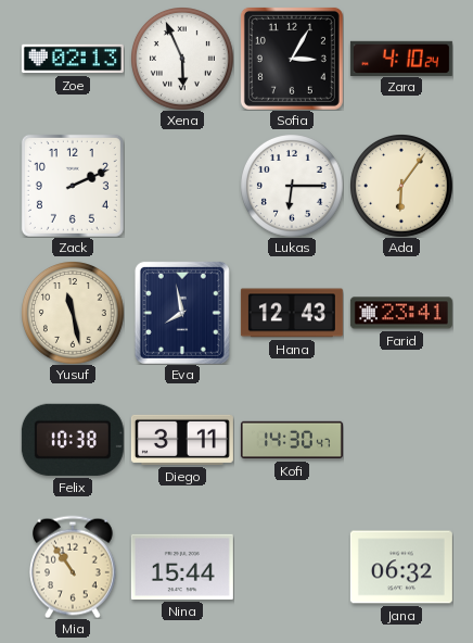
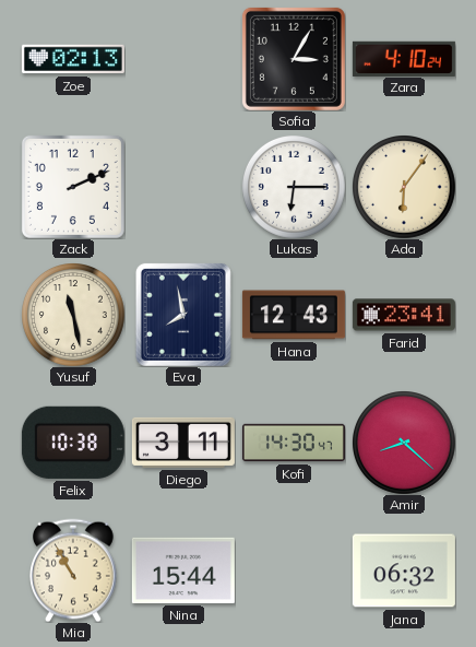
Xena: 5:56 -> none (182, 59)
Amir: none -> 8:22 (404, 443)
Mia: 10:54 -> 10:55 (74, 570)
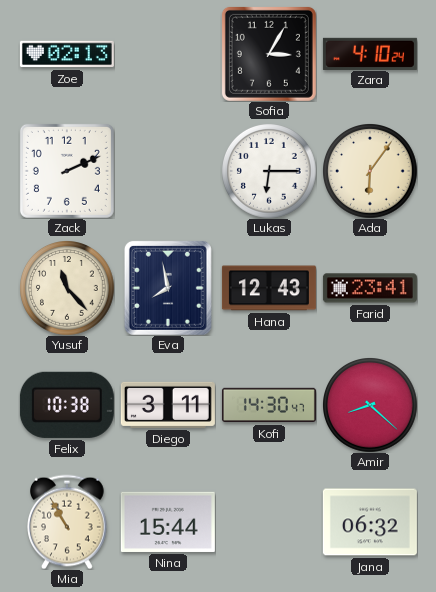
Yusuf: 11:28 -> 11:23 (67, 288)
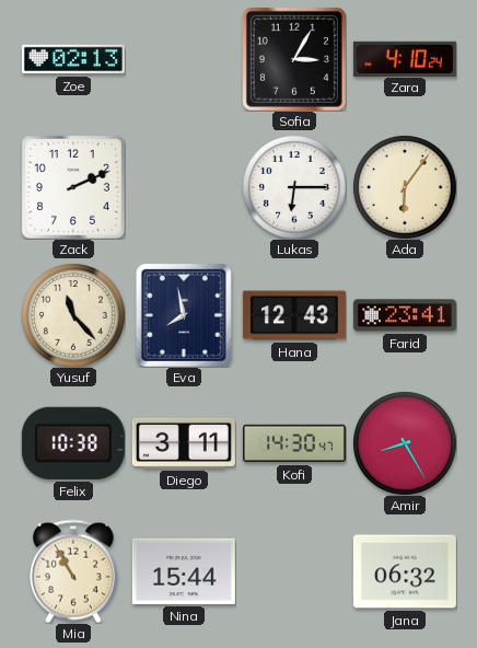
Amir: 8:22 -> 8:25 (405, 443)
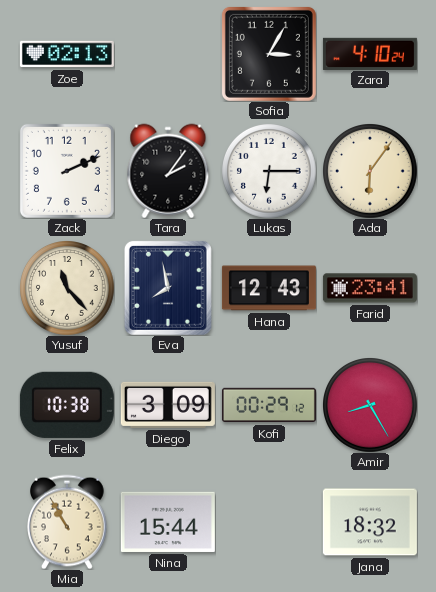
Tara: none -> 2:06 (168, 171)
Diego: 3:11 -> 3:09 (168, 405)
Kofi: 14:30 -> 00:29 (269, 405)
Jana: 06:32 -> 18:32 (370, 522)
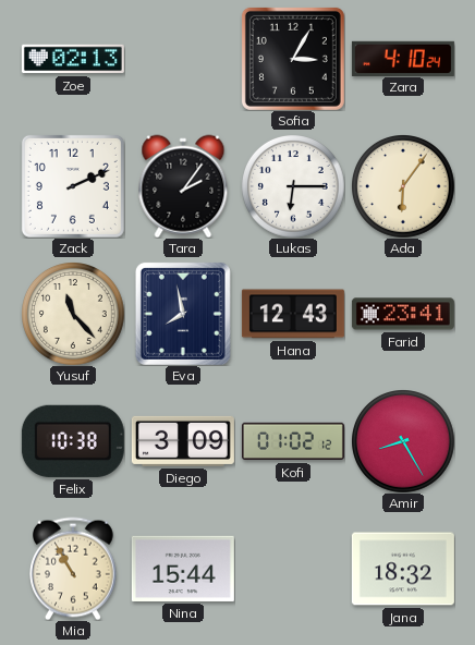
Kofi: 00:29 -> 01:02 (293, 441)
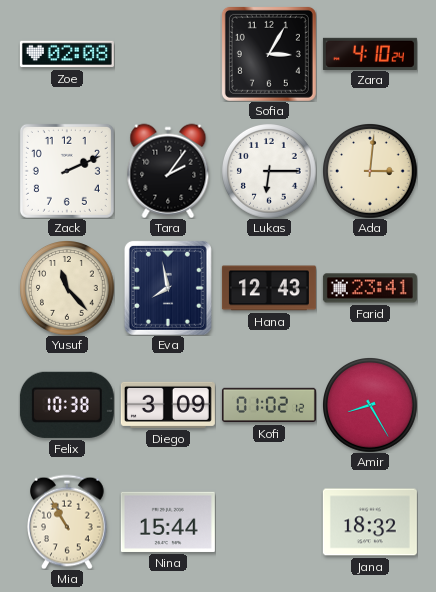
Zoe: 02:13 -> 02:08 (67, 54)
Ada: 6:06 -> 3:01 (370, 171)
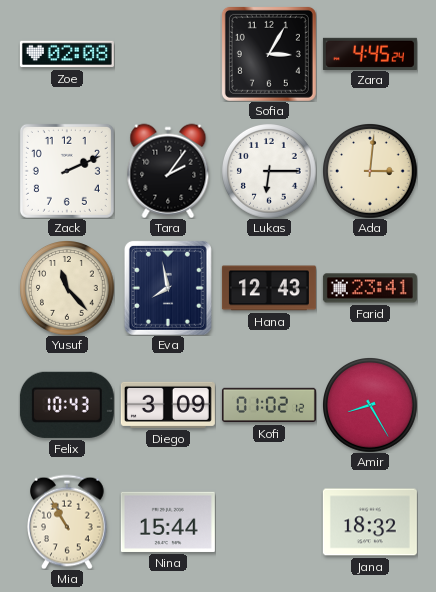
Zara: 4:10 -> 4:45 (370, 53)
Felix: 10:38 -> 10:43 (67, 405)
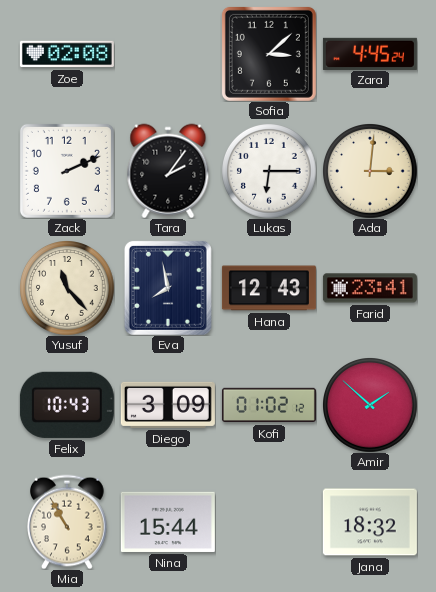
Sofia: 3:05 -> 3:08 (269, 54)
Amir: 8:25 -> 1:52 (370, 405)
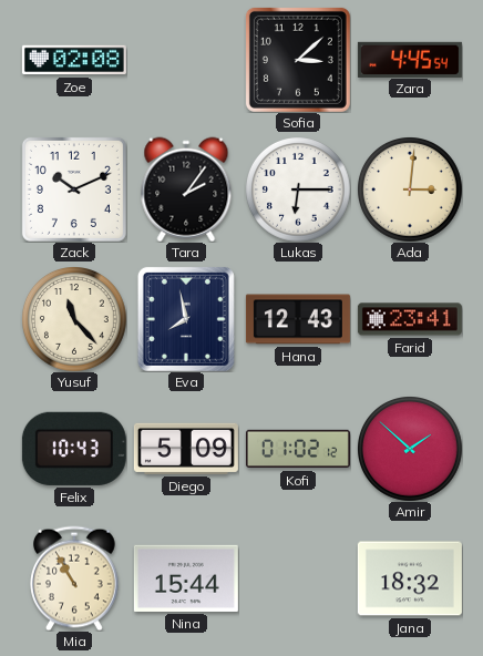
Zara: 4:45:24 -> 4:45:54 (410, 59)
Zack: 2:11 -> 10:11 (74, 189)
Diego: 3:09 -> 5:09 (186, 449)
